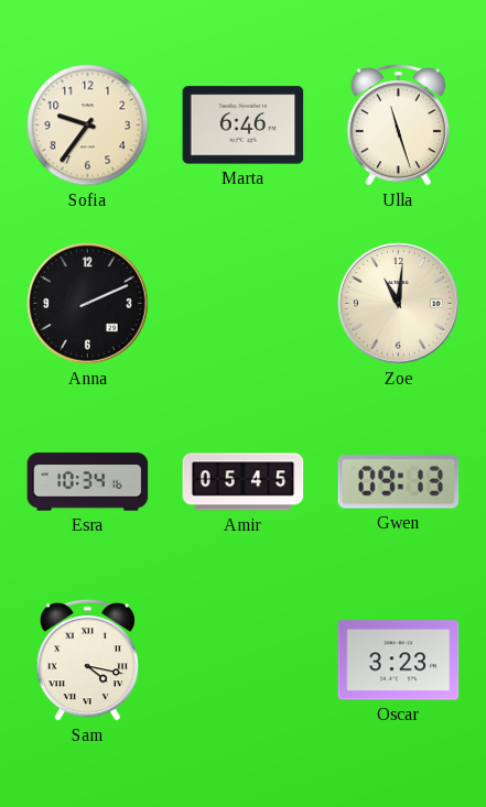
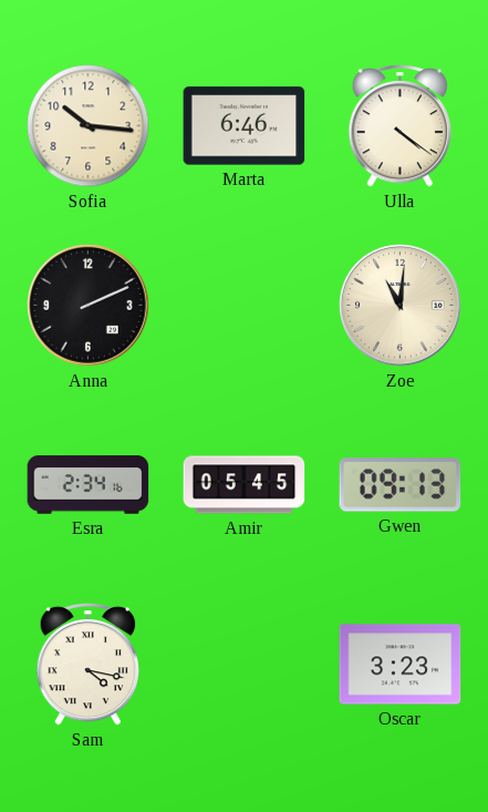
Sofia: 9:36 -> 10:16 (89, 126)
Ulla: 11:27 -> 4:21 (401, 125)
Esra: 10:34 -> 2:34 (89, 485)
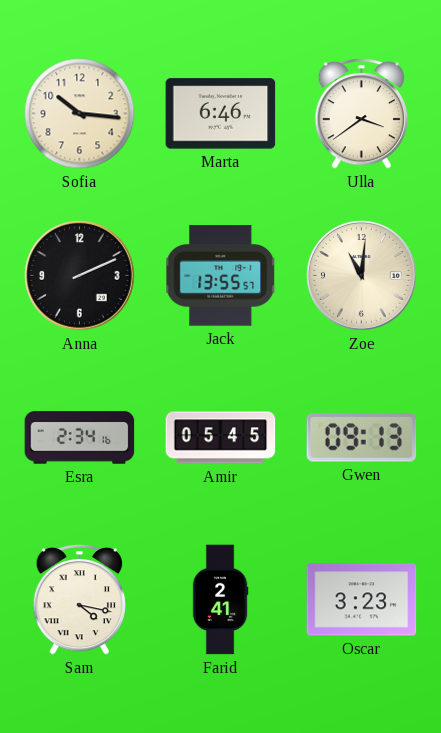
Ulla: 4:21 -> 3:39 (362, 113)
Jack: none -> 13:55 (221, 276)
Farid: none -> 2:41 (220, 600)
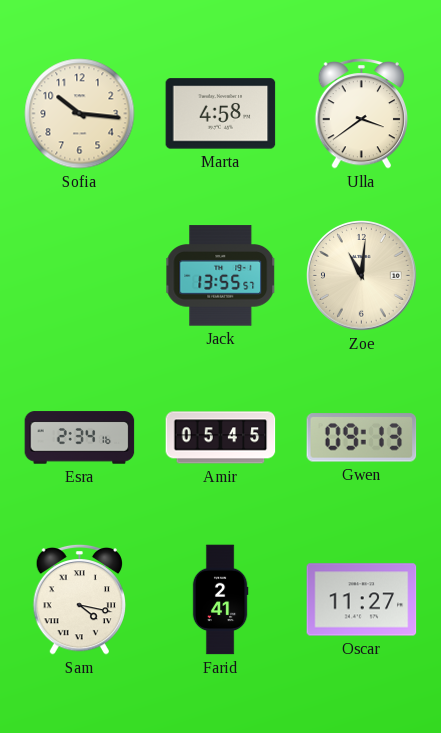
Marta: 6:46 -> 4:58 (221, 114)
Anna: 2:11 -> none (80, 276)
Oscar: 3:23 -> 11:27 (362, 600)
